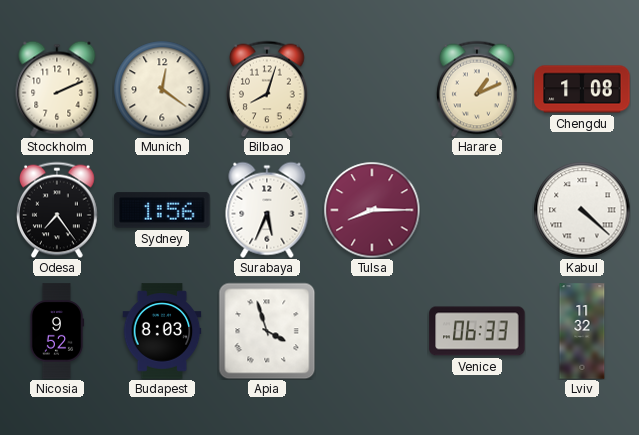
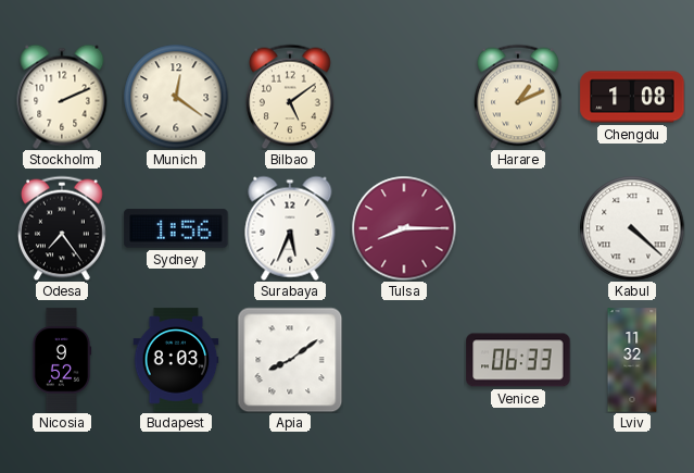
Bilbao: 8:03 -> 5:09 (291, 97)
Apia: 3:57 -> 8:09 (290, 360)
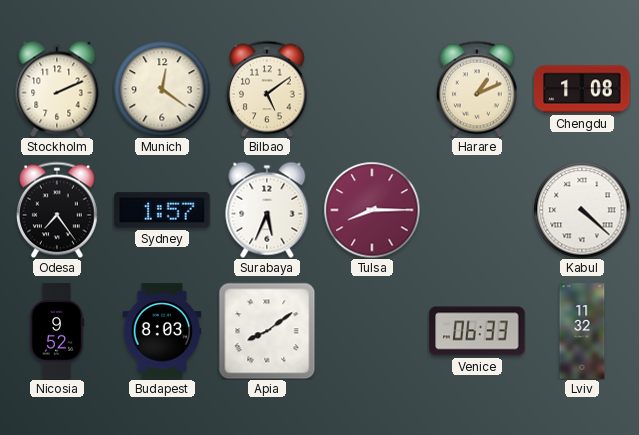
Sydney: 1:56 -> 1:57 (162, 210)
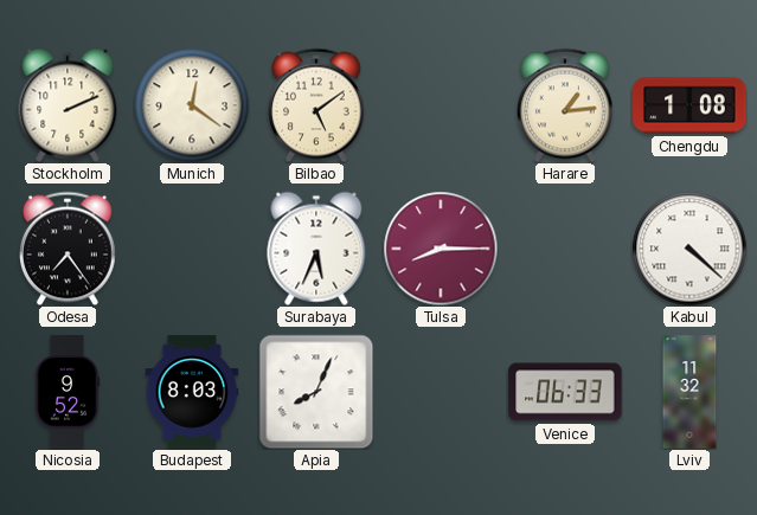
Harare: 1:11 -> 1:14 (566, 105)
Sydney: 1:57 -> none (162, 210)
Apia: 8:09 -> 8:04 (316, 392)
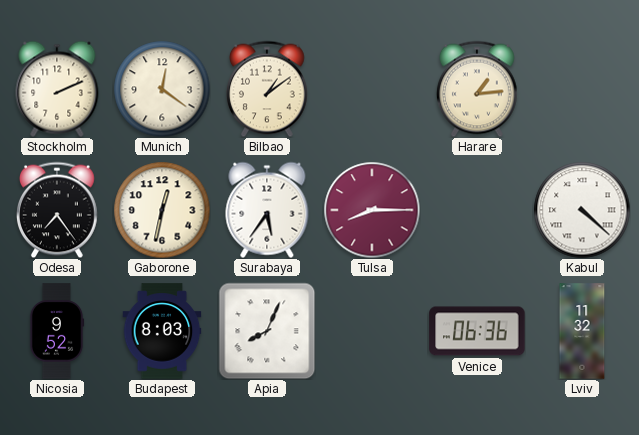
Bilbao: 5:09 -> 1:09 (268, 89)
Chengdu: 1:08 -> none (689, 105)
Gaborone: none -> 12:32 (162, 210)
Surabaya: 5:34 -> 5:36 (267, 210)
Venice: 06:33 -> 06:36 (477, 331)
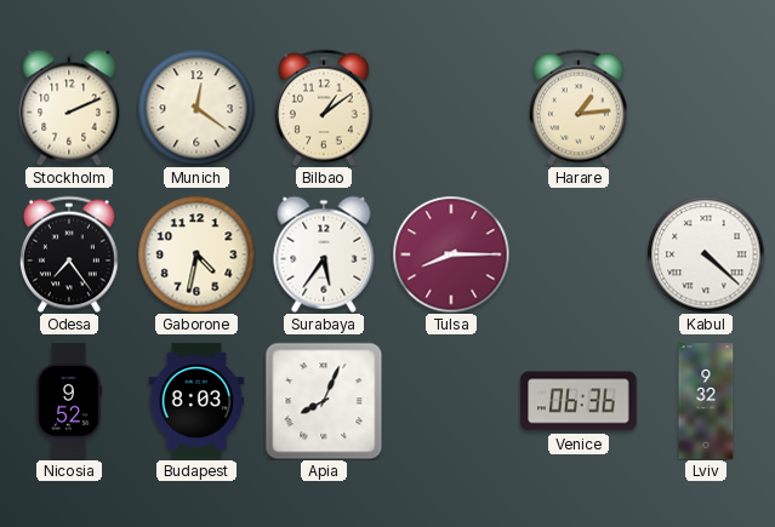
Gaborone: 12:32 -> 4:32 (196, 254)
Lviv: 11:32 -> 9:32 (706, 401)
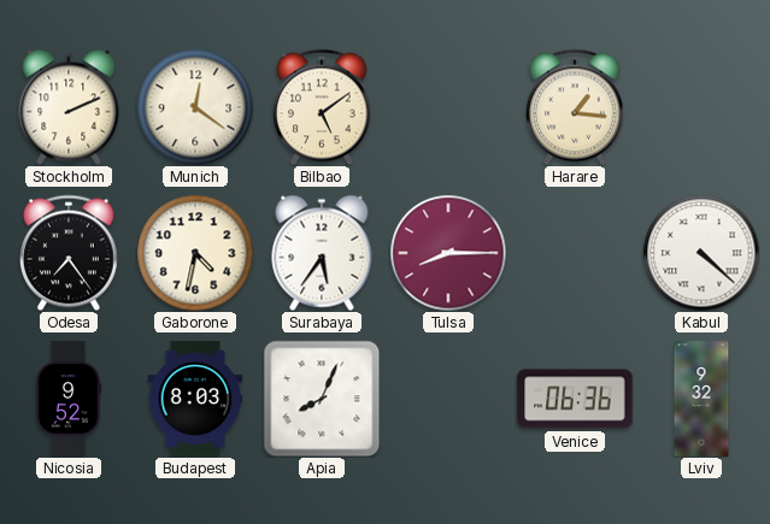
Bilbao: 1:09 -> 5:09 (323, 107)
Harare: 1:14 -> 1:16 (576, 107)
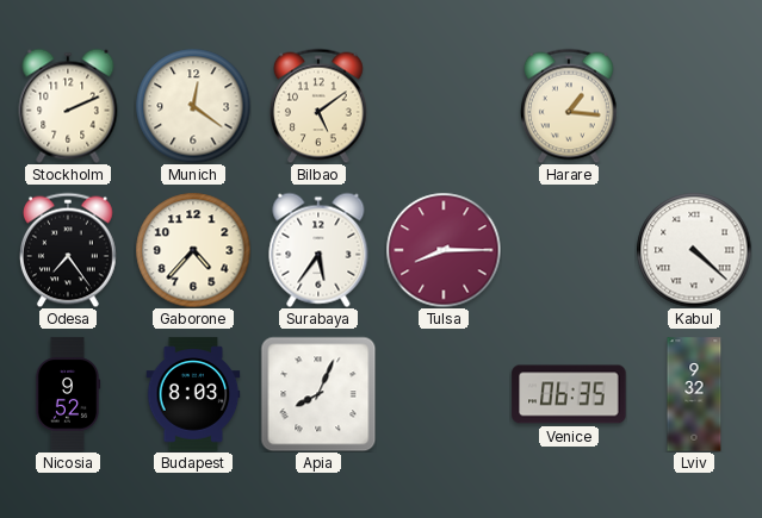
Gaborone: 4:32 -> 4:37 (193, 250)
Venice: 06:36 -> 06:35 (569, 394)
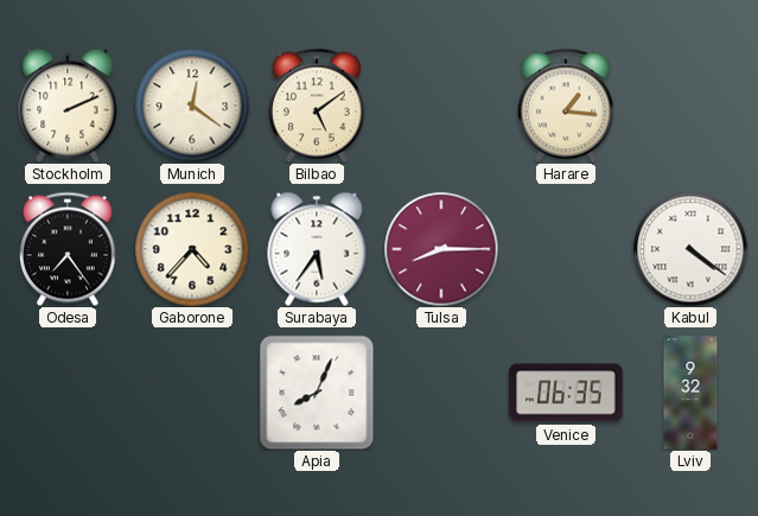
Kabul: 4:22 -> 4:21 (690, 249)
Nicosia: 9:52 -> none (68, 394)
Budapest: 8:03 -> none (193, 394)
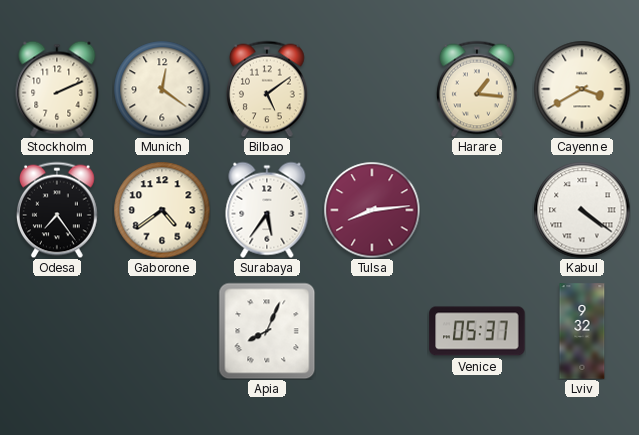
Cayenne: none -> 3:40 (582, 89)
Gaborone: 4:37 -> 4:39 (162, 210)
Tulsa: 8:15 -> 8:14 (372, 210)
Venice: 06:35 -> 05:37 (477, 331)
